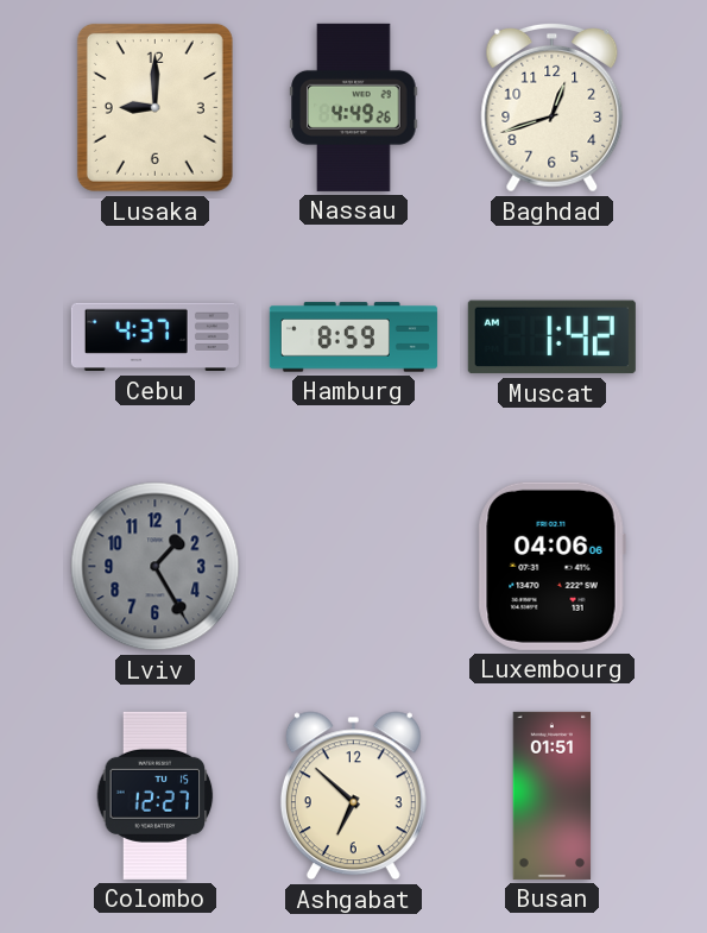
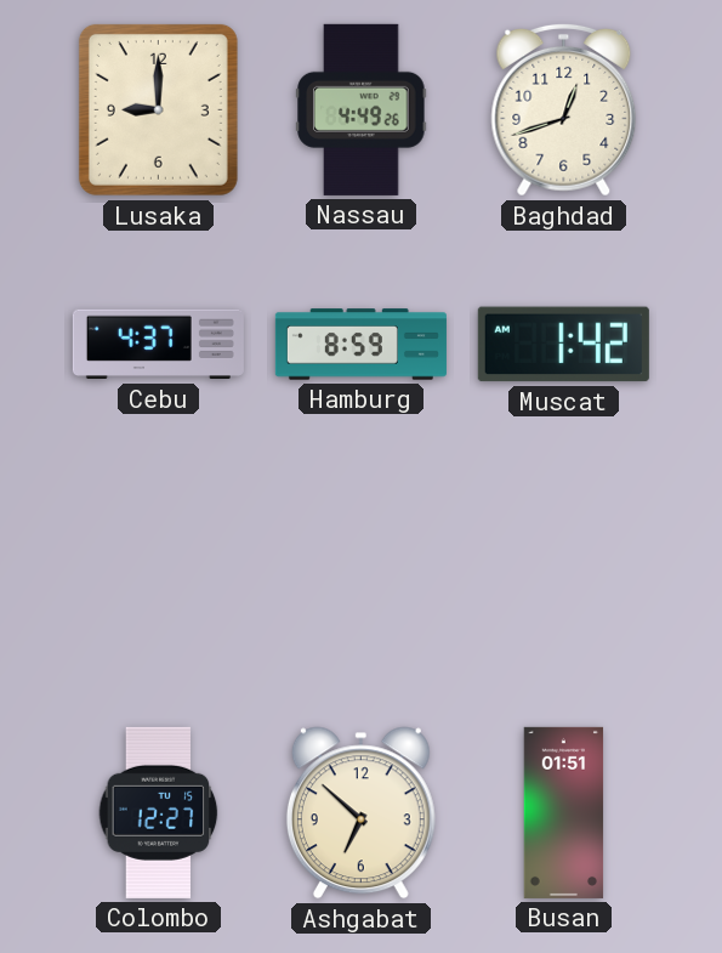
Lviv: 1:25 -> none (156, 567)
Luxembourg: 04:06 -> none (551, 566)
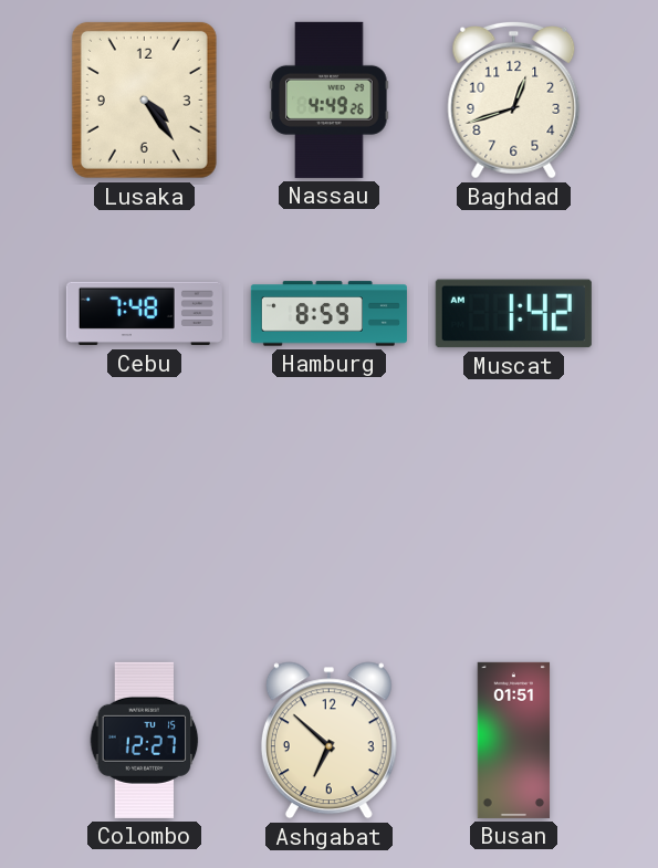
Lusaka: 9:00 -> 4:24 (144, 100)
Cebu: 4:37 -> 7:48 (144, 314)
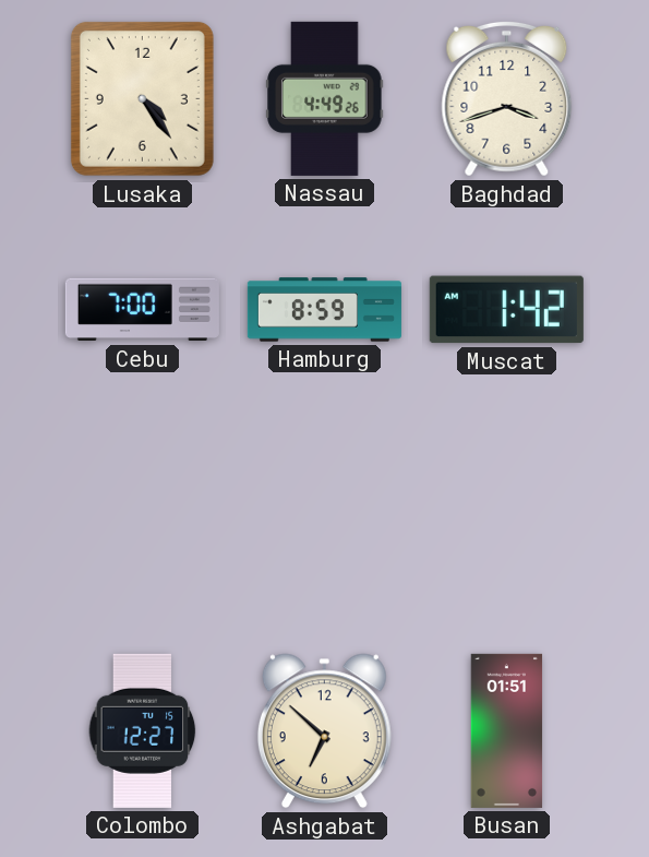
Baghdad: 12:42 -> 3:42 (507, 98)
Cebu: 7:48 -> 7:00 (142, 310)
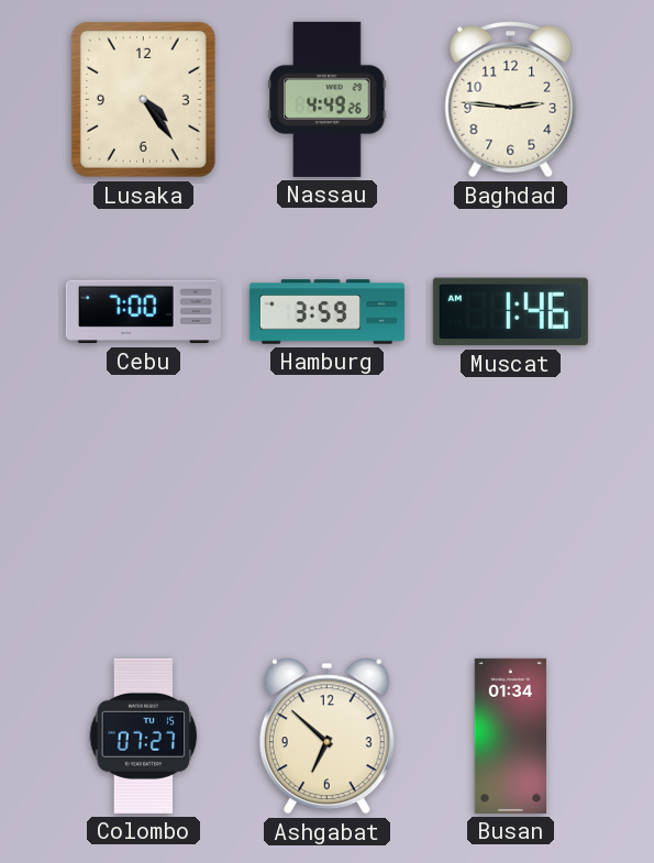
Baghdad: 3:42 -> 2:46 (511, 99)
Hamburg: 8:59 -> 3:59 (326, 312)
Muscat: 1:42 -> 1:46 (510, 312)
Colombo: 12:27 -> 07:27 (144, 735)
Busan: 01:51 -> 01:34 (511, 735)
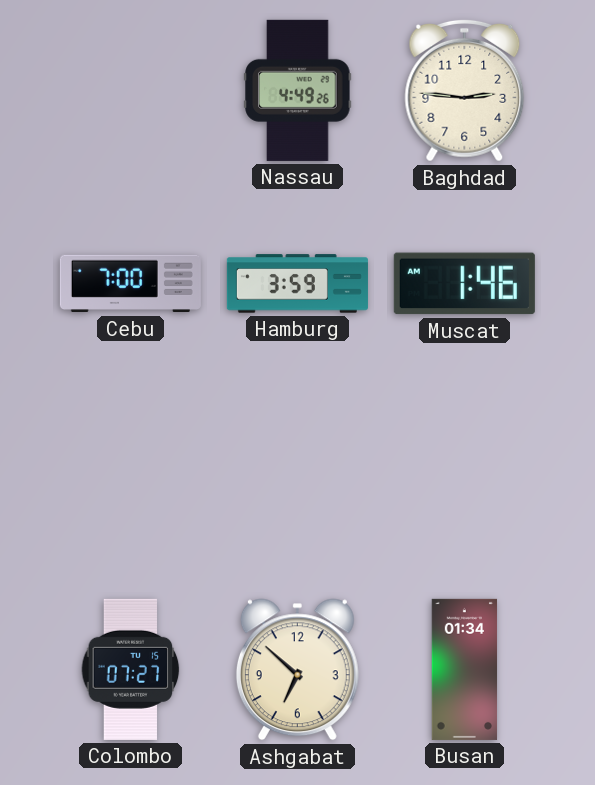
Lusaka: 4:24 -> none (143, 99)
